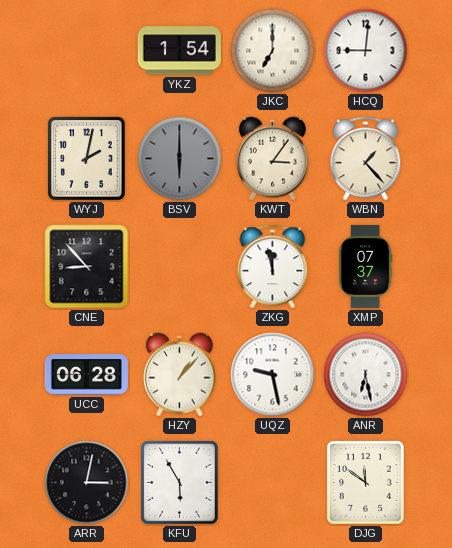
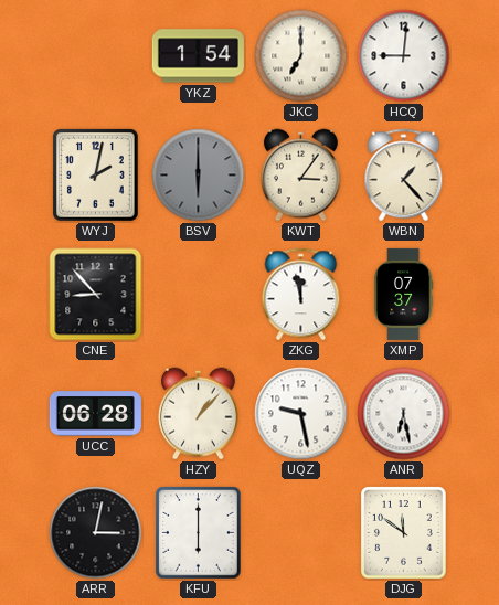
KFU: 5:55 -> 6:00 (199, 533)
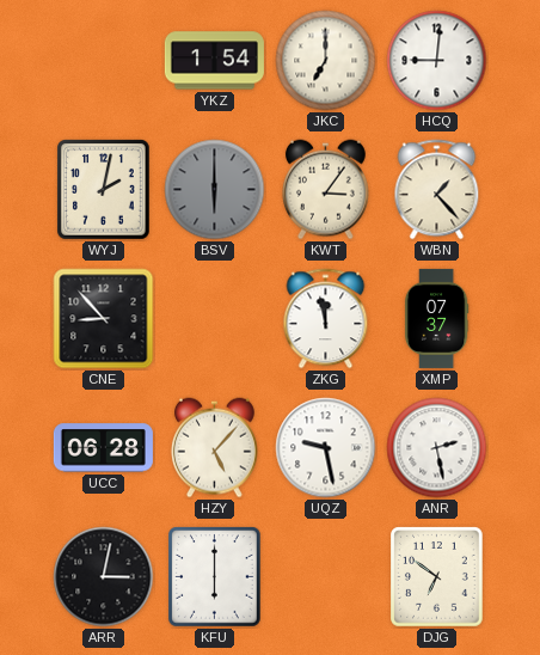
HZY: 1:07 -> 5:07 (214, 448)
ANR: 6:28 -> 2:28 (437, 448)
DJG: 11:51 -> 6:51 (437, 577)
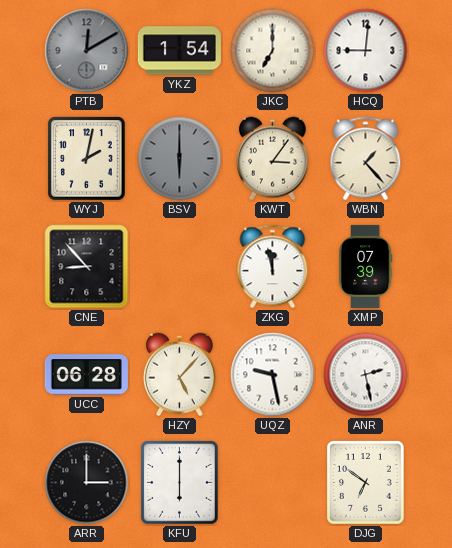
PTB: none -> 12:10 (87, 51)
XMP: 07:37 -> 07:39 (365, 266)
ARR: 3:02 -> 3:00 (87, 483)
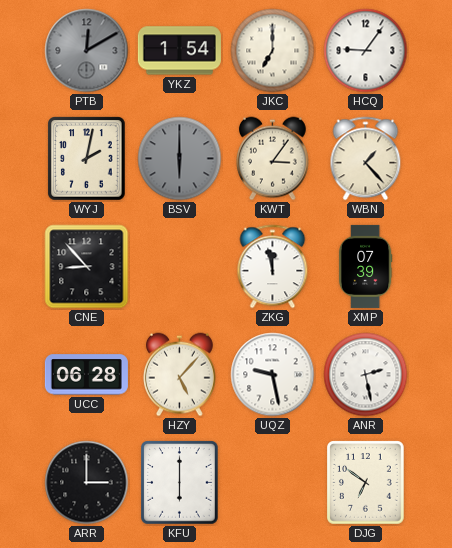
HCQ: 9:01 -> 9:06 (366, 51)
